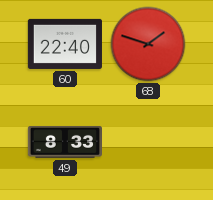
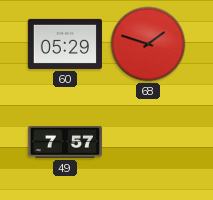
60: 22:40 -> 05:29 (64, 44)
49: 8:33 -> 7:57 (64, 142)
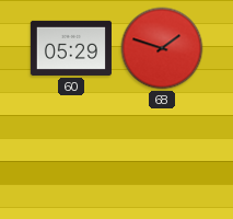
49: 7:57 -> none (64, 142)
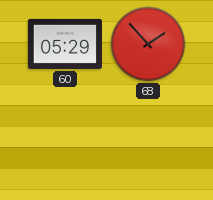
68: 1:48 -> 1:53 (148, 44)
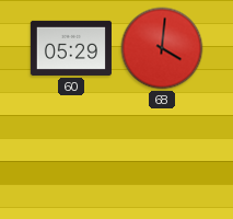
68: 1:53 -> 4:01 (162, 48)
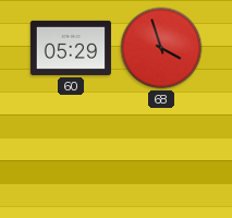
68: 4:01 -> 3:57 (161, 48)
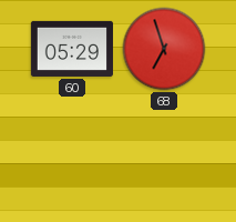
68: 3:57 -> 6:57 (164, 49)
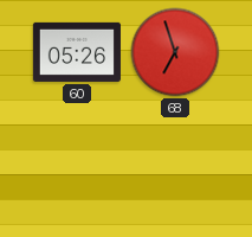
60: 05:29 -> 05:26 (76, 52)
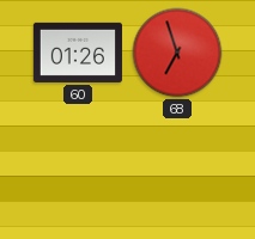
60: 05:26 -> 01:26 (77, 53)
